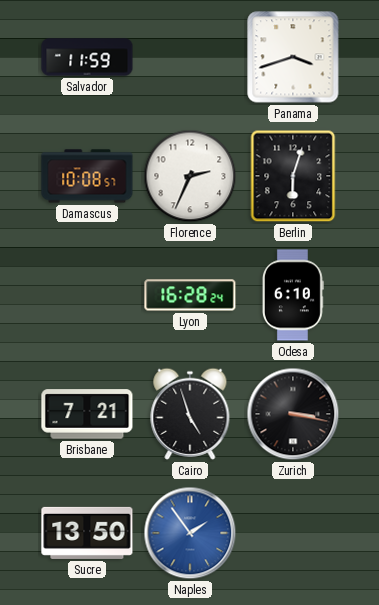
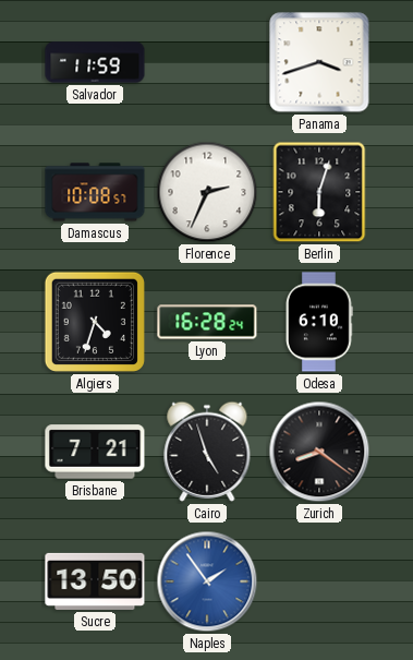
Algiers: none -> 4:33 (95, 322)
Zurich: 3:17 -> 8:21 (319, 452)
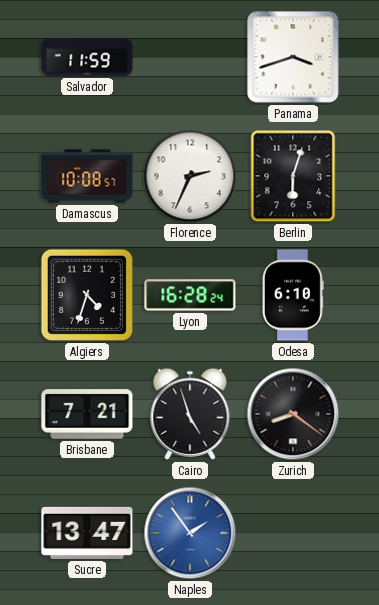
Sucre: 13:50 -> 13:47 (87, 533)
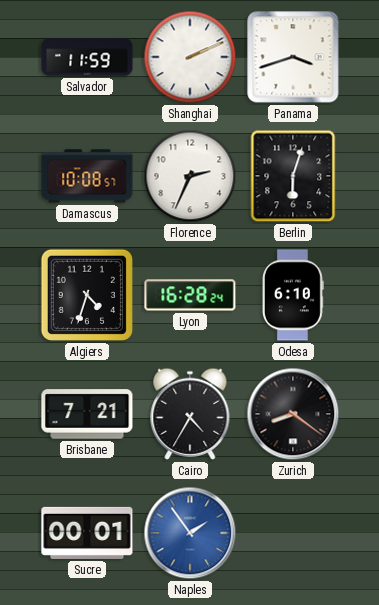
Shanghai: none -> 2:11 (190, 57)
Cairo: 4:57 -> 4:35 (190, 414)
Sucre: 13:47 -> 00:01 (87, 533)
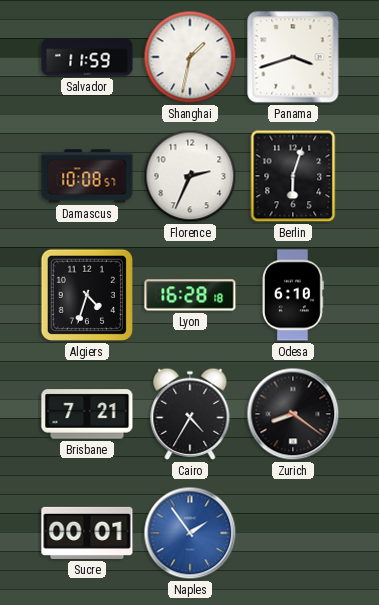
Shanghai: 2:11 -> 1:32 (190, 57)
Lyon: 16:28:24 -> 16:28:18 (190, 295)
